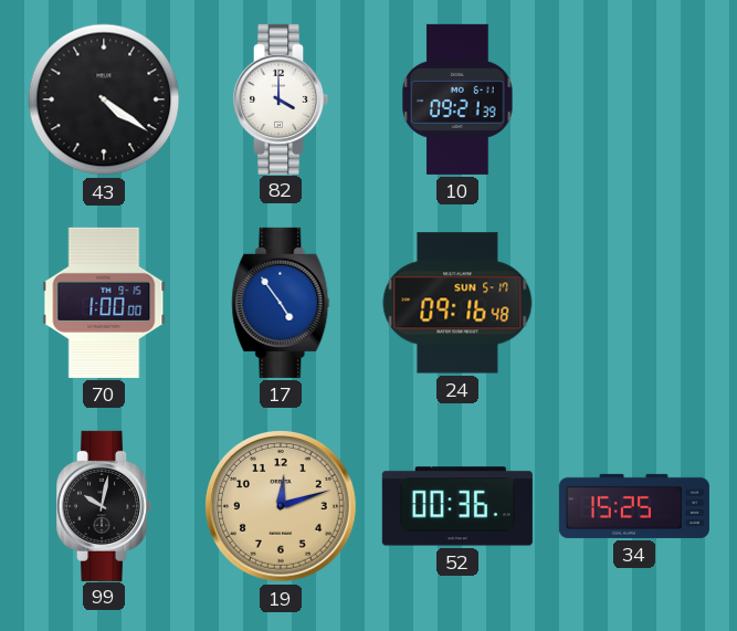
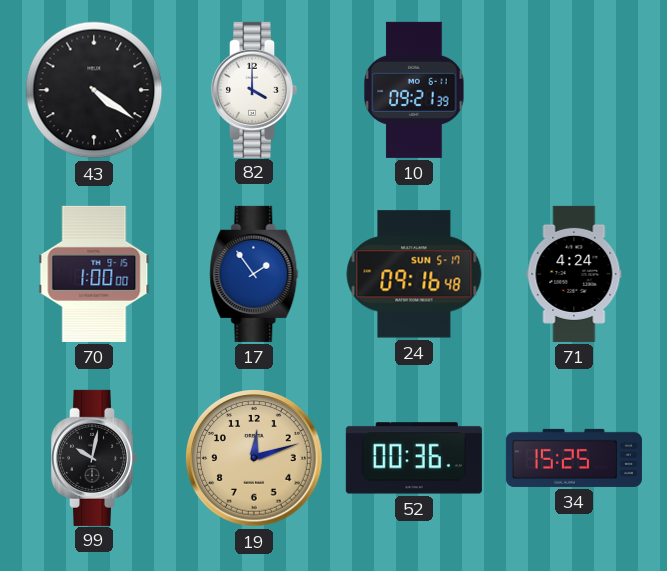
17: 4:54 -> 1:54 (254, 274)
71: none -> 4:24 (574, 274)
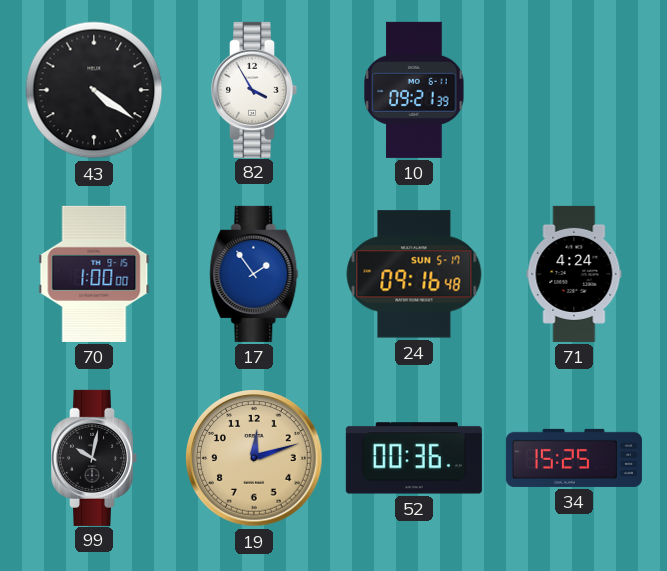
82: 4:00 -> 3:55 (255, 90)
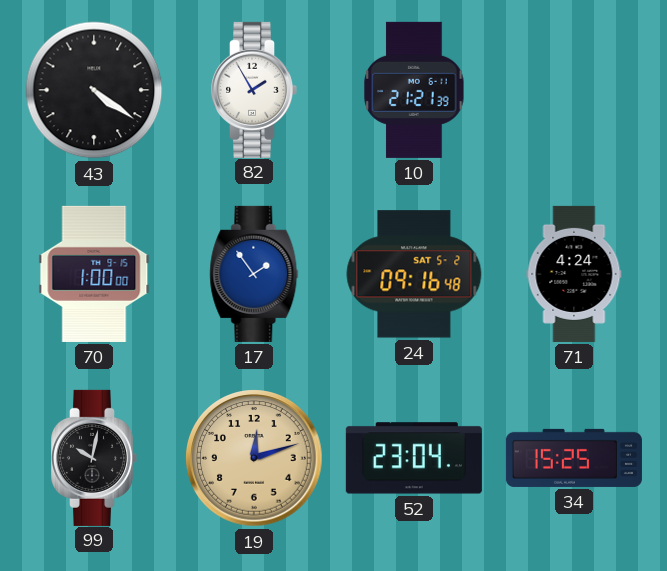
82: 3:55 -> 1:55 (255, 90)
10: 09:21 -> 21:21 (414, 90)
24 date: SUN 5-17 -> SAT 5-2 (414, 274)
52: 00:36 -> 23:04 (414, 458)
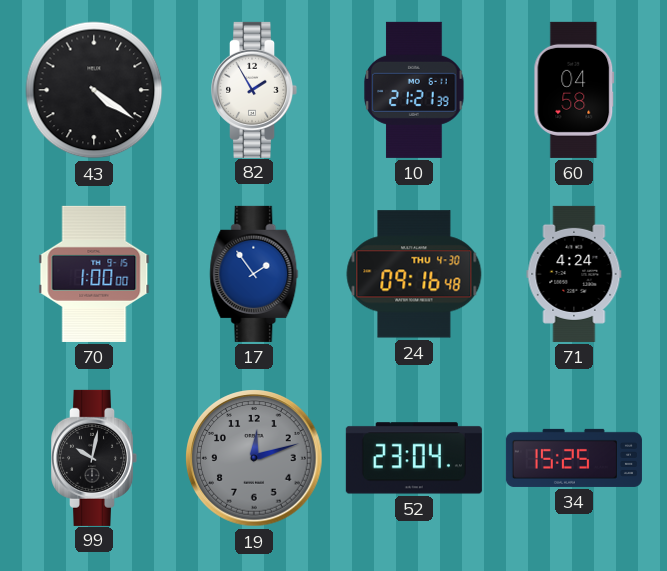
60: none -> 04:58 (574, 90)
24 date: SAT 5-2 -> THU 4-30 (414, 274)
19 dial: champagne -> grey (254, 458)
